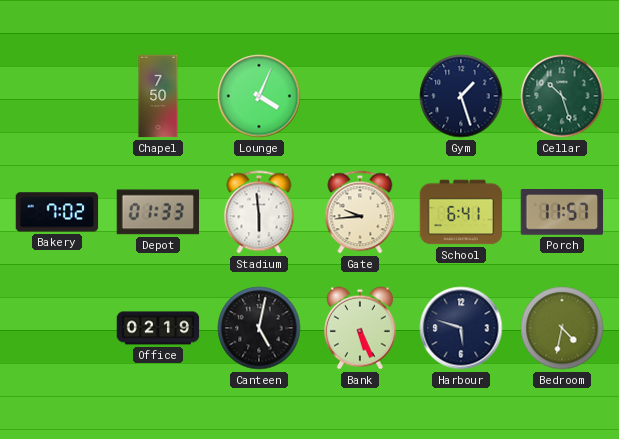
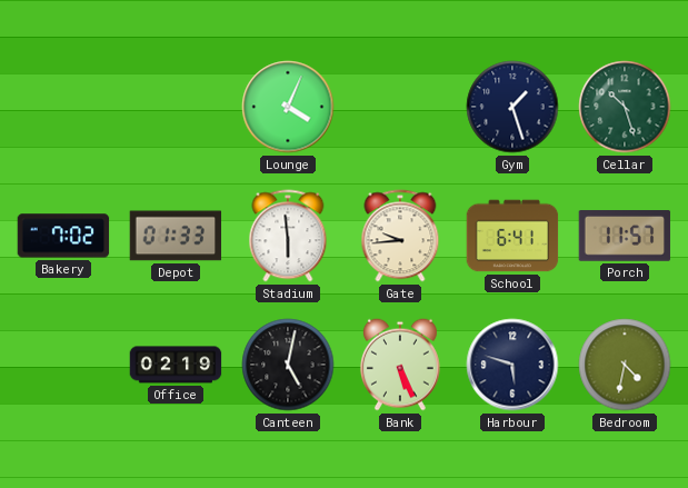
Chapel: 7:50 -> none (158, 96)
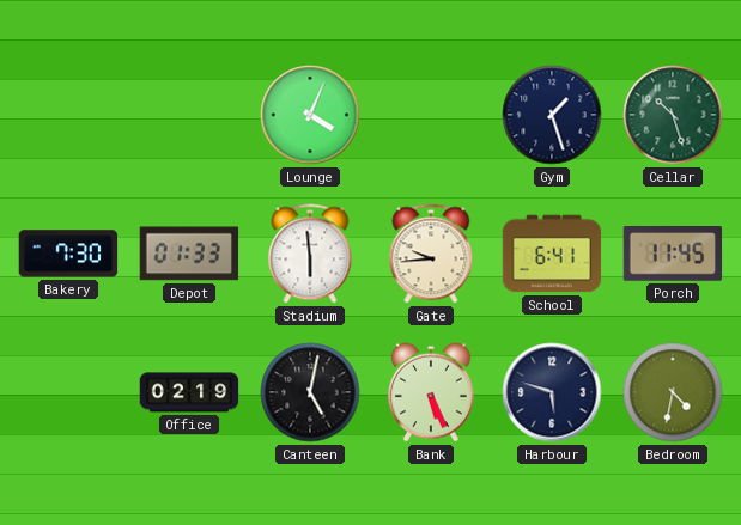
Bakery: 7:02 -> 7:30 (68, 254)
Porch: 11:57 -> 11:45 (673, 255)
